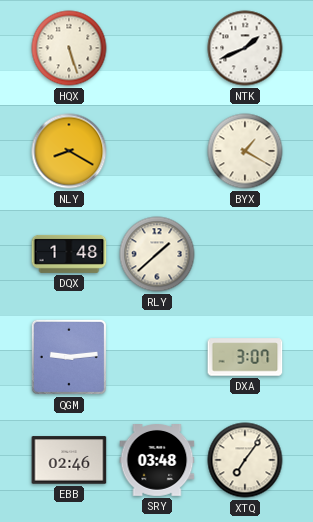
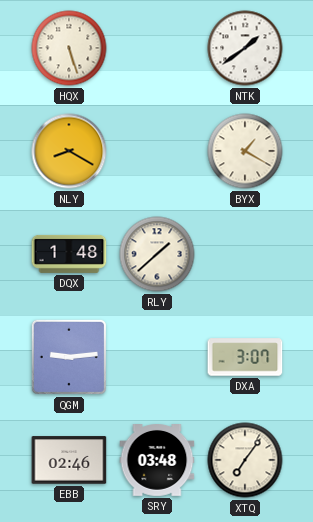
NTK: 1:41 -> 1:39 (245, 48)
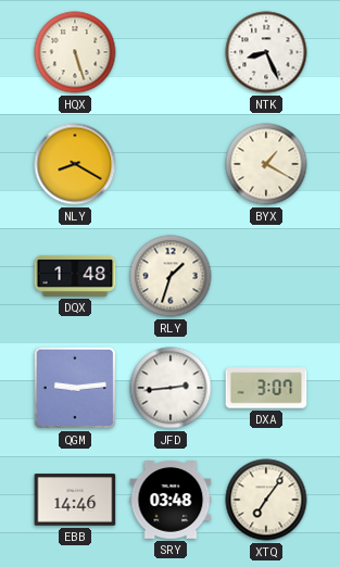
NTK: 1:39 -> 8:26 (266, 52)
RLY: 1:38 -> 1:33 (171, 276)
JFD: none -> 2:44 (171, 388)
EBB: 02:46 -> 14:46 (75, 500)
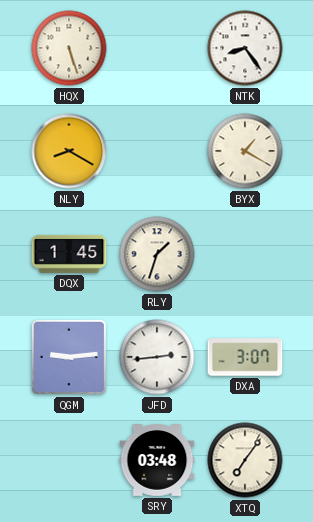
NTK: 8:26 -> 8:24 (245, 48)
DQX: 1:48 -> 1:45 (69, 254)
EBB: 14:46 -> none (75, 500)
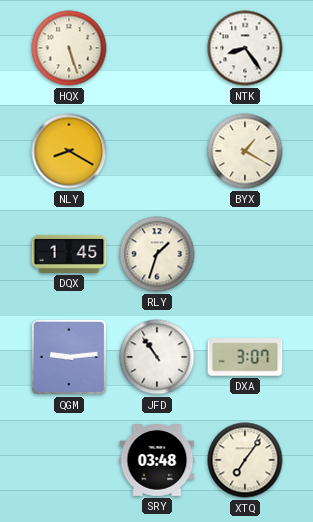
JFD: 2:44 -> 10:54 (157, 357)
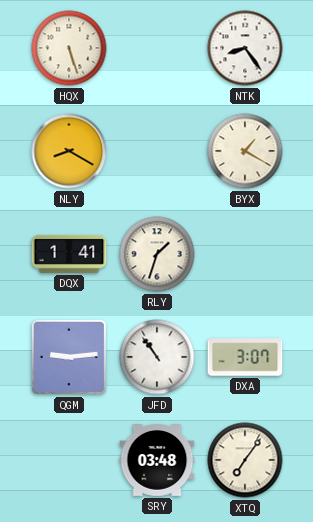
DQX: 1:45 -> 1:41 (69, 254)
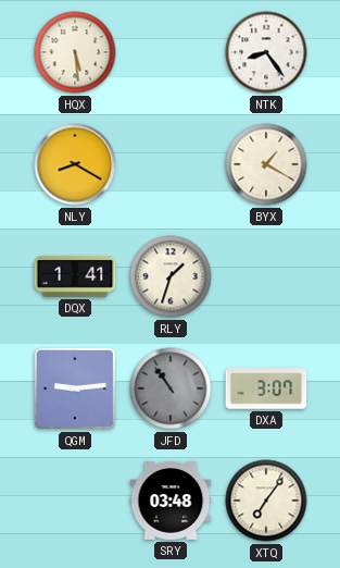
HQX: 5:27 -> 5:29 (75, 52)
JFD dial: white -> grey (171, 388)
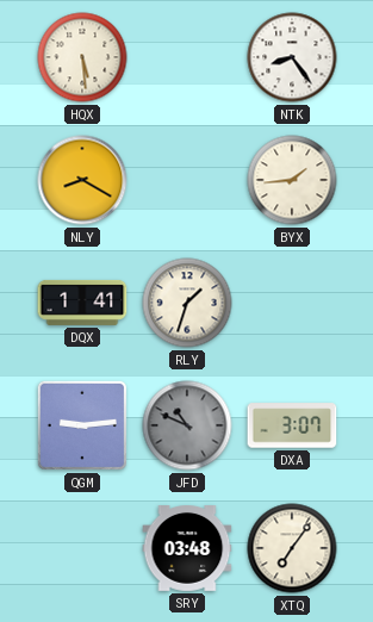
BYX: 1:20 -> 1:44 (292, 180)
JFD: 10:54 -> 10:49 (187, 425)
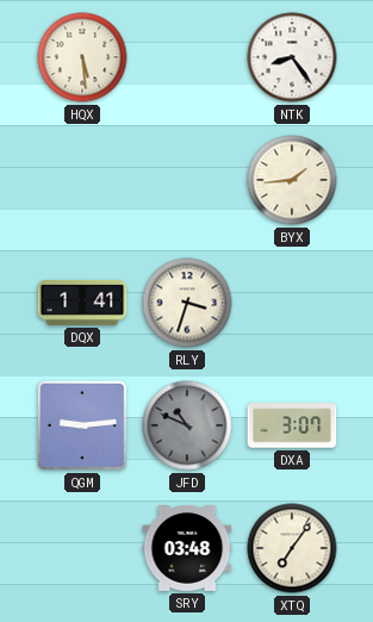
NLY: 8:20 -> none (82, 180)
RLY: 1:33 -> 3:33 (187, 303)
